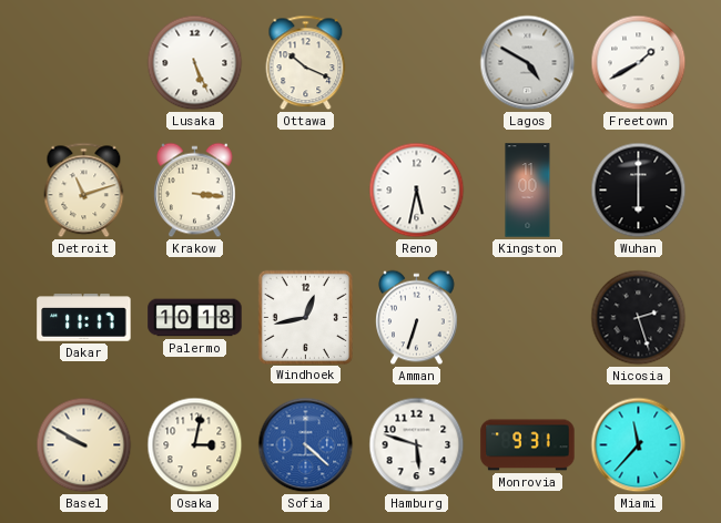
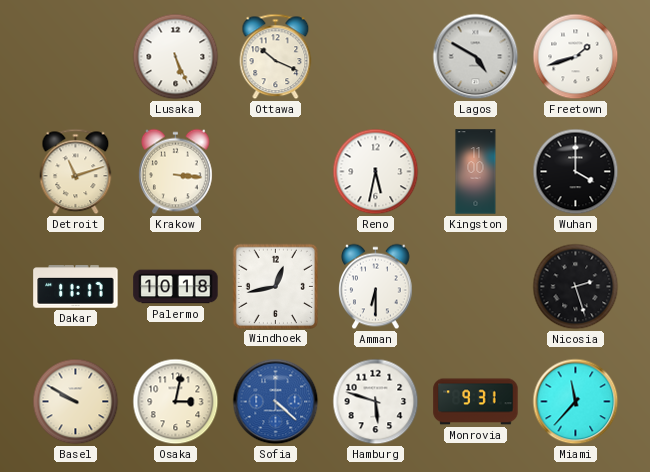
Freetown: 1:40 -> 1:42 (576, 57)
Wuhan: 6:00 -> 4:00 (576, 172)
Amman: 6:33 -> 6:30 (376, 287)
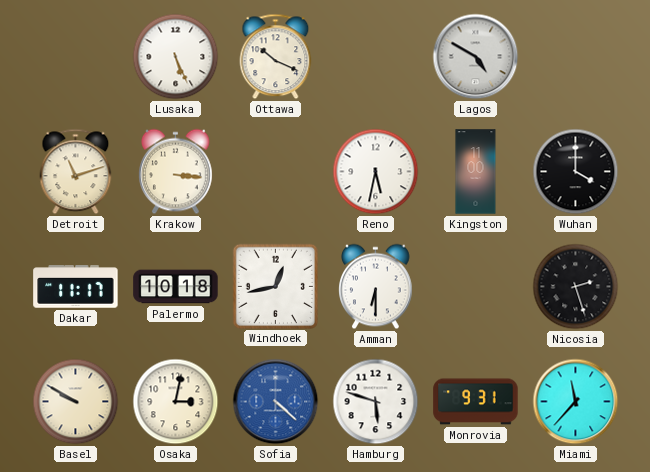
Freetown: 1:42 -> none (576, 57)
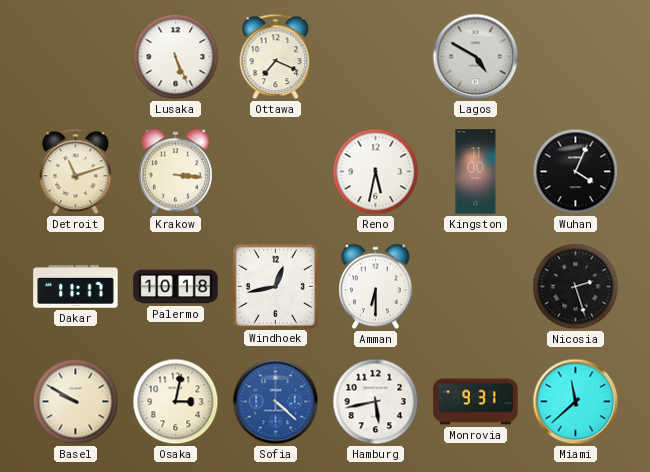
Ottawa: 10:19 -> 7:19 (276, 57)
Wuhan: 4:00 -> 4:04 (576, 172)
Hamburg: 5:48 -> 5:43 (376, 402)
Miami: 11:37 -> 11:38 (576, 402)
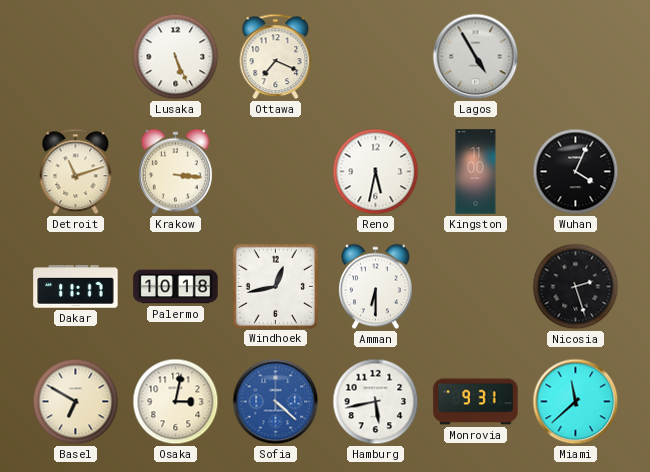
Lagos: 4:50 -> 4:55 (476, 57)
Basel: 9:50 -> 6:50 (76, 402)
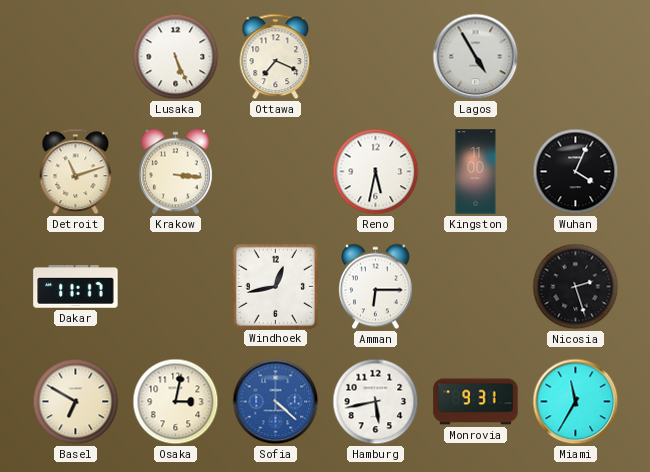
Palermo: 10:18 -> none (176, 287)
Amman: 6:30 -> 6:15 (376, 287)
Miami: 11:38 -> 11:35 (576, 402)
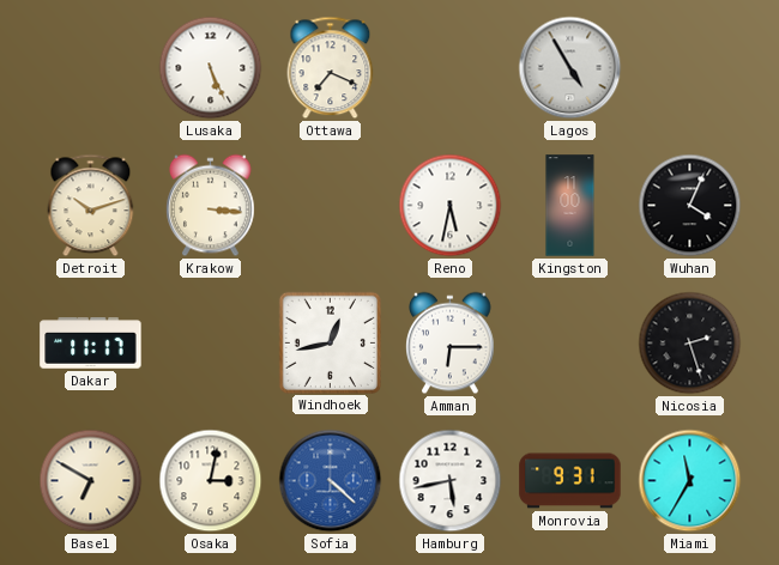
Detroit: 11:12 -> 10:12 (91, 206)
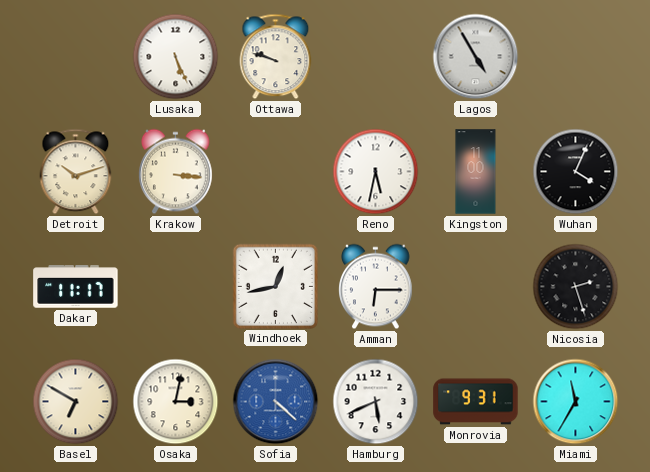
Ottawa: 7:19 -> 9:48 (276, 57)
Hamburg: 5:43 -> 5:41 (376, 402)
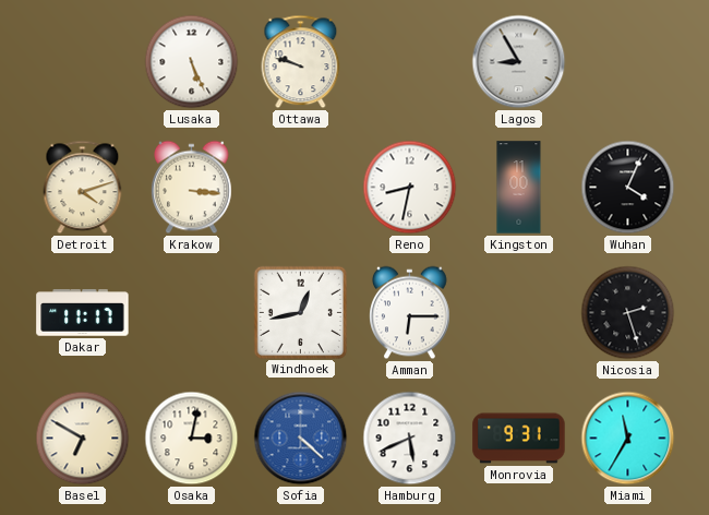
Lagos: 4:55 -> 8:55 (519, 62)
Detroit: 10:12 -> 4:12 (83, 188)
Reno: 5:32 -> 8:32 (410, 188)
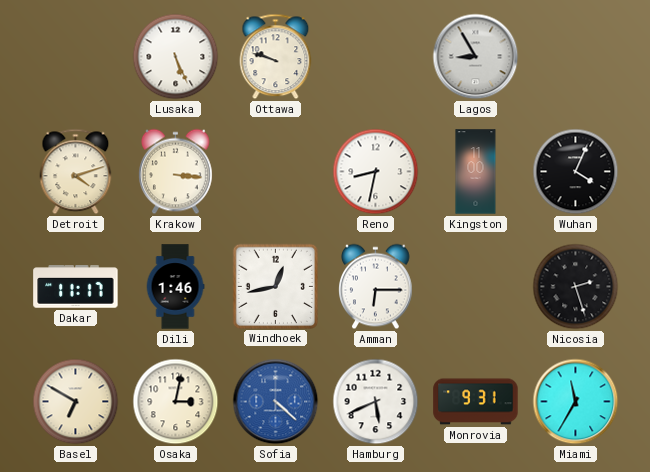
Dili: none -> 1:46 (175, 287)
